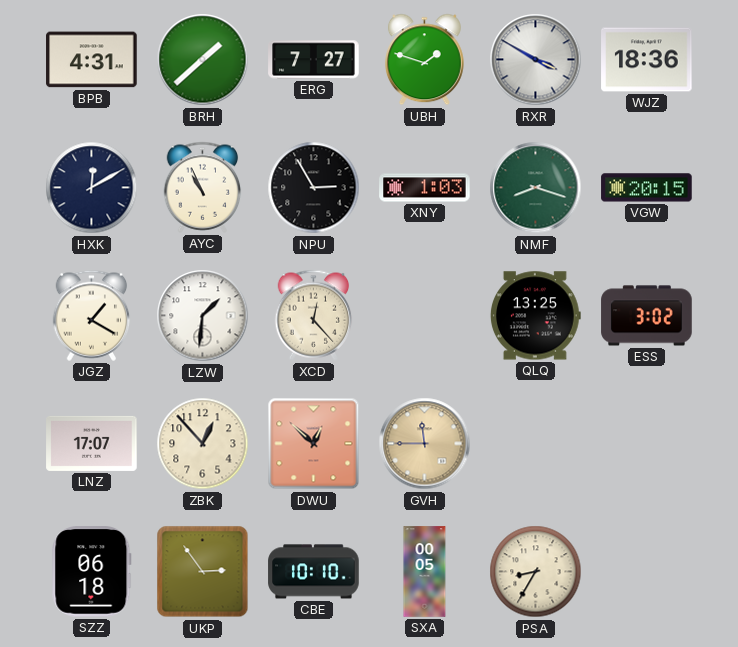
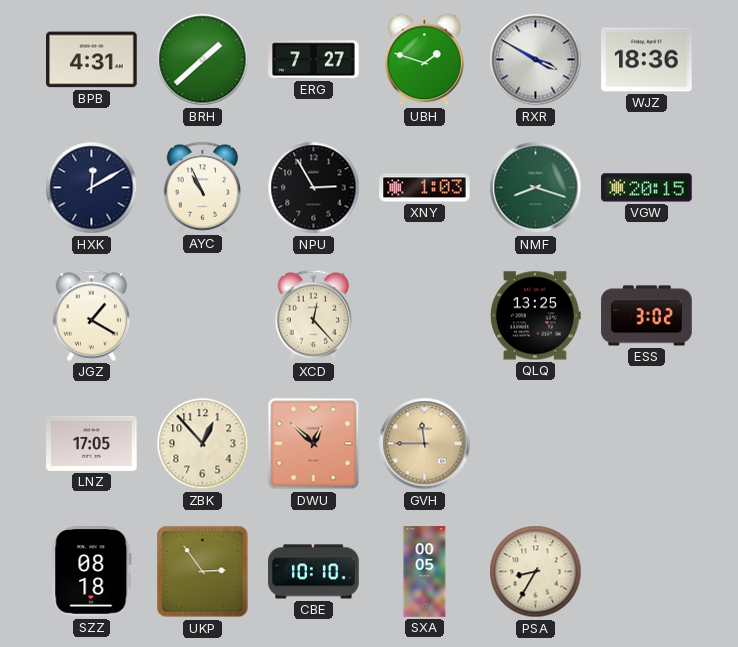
LZW: 1:31 -> none (203, 316)
LNZ: 17:07 -> 17:05 (92, 443)
SZZ: 06:18 -> 08:18 (92, 572)
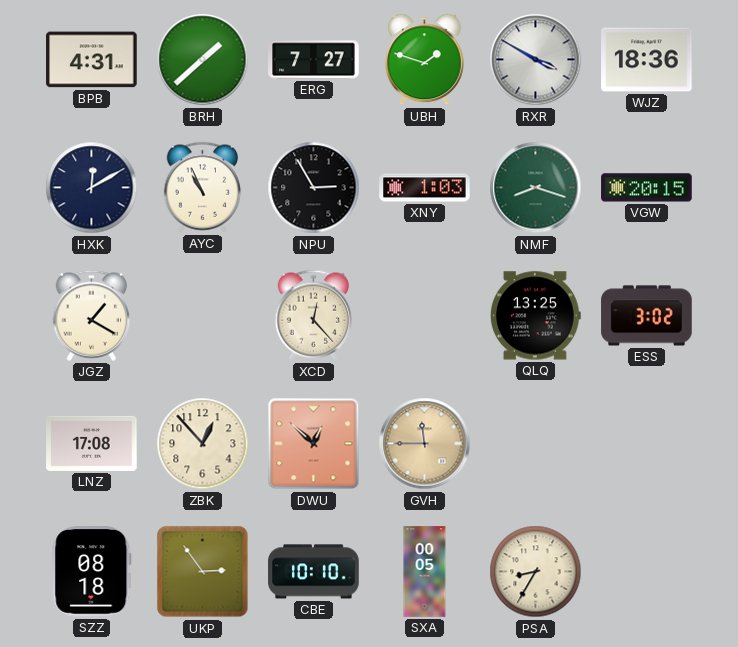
LNZ: 17:05 -> 17:08 (92, 443)
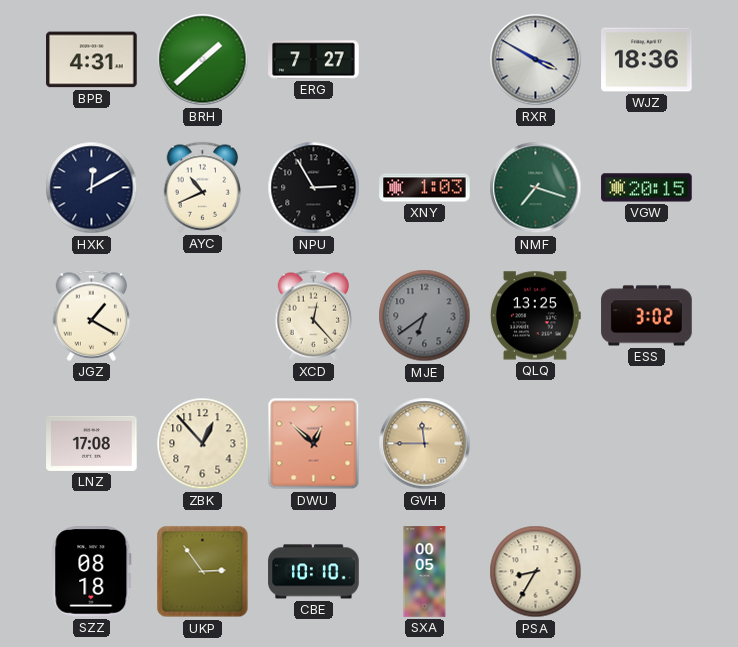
UBH: 1:48 -> none (424, 60)
AYC: 10:56 -> 10:41 (203, 187)
NMF: 8:18 -> 7:18 (536, 188)
MJE: none -> 6:39 (425, 316)
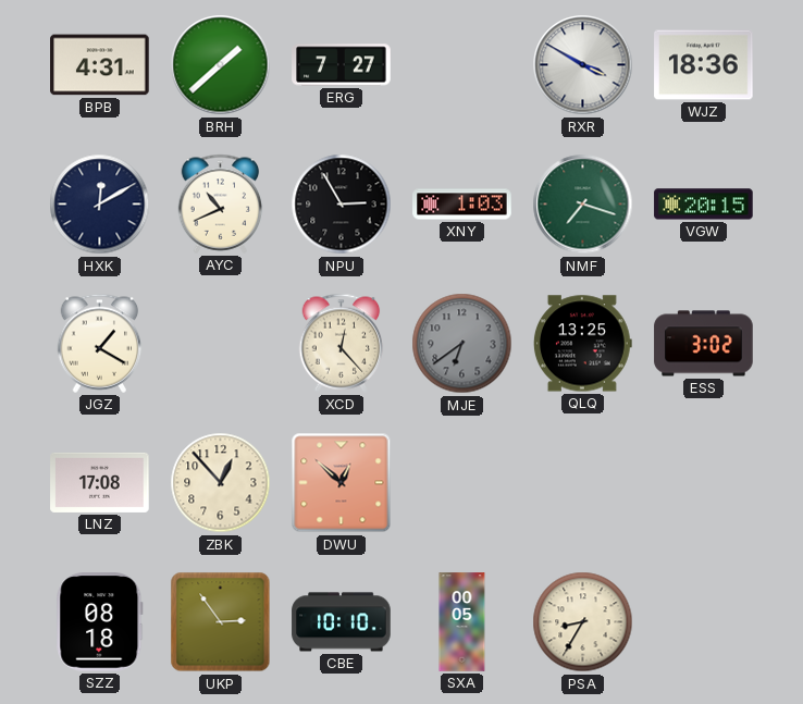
GVH: 11:45 -> none (425, 444)
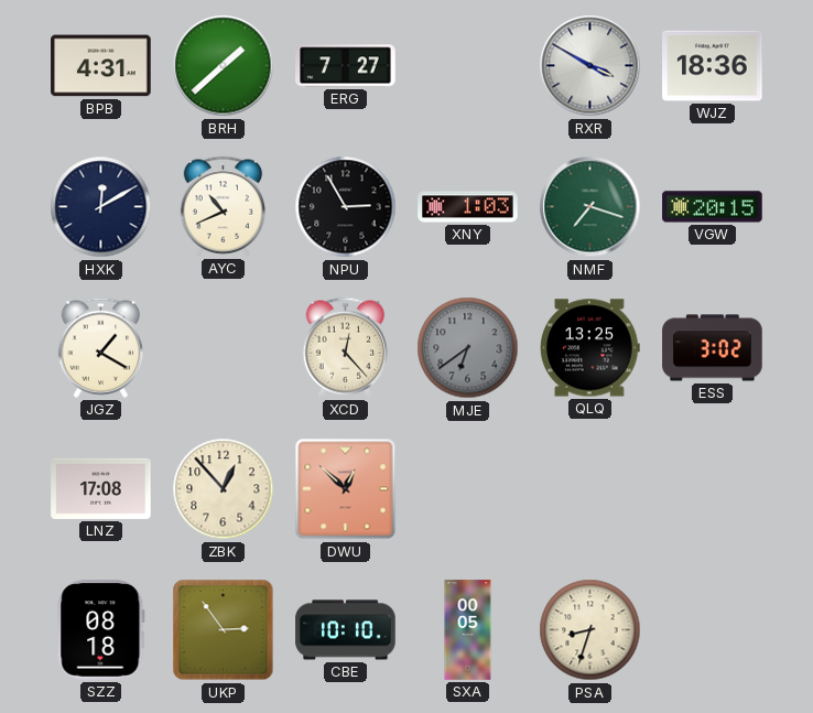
PSA: 8:35 -> 8:33 (590, 630)
